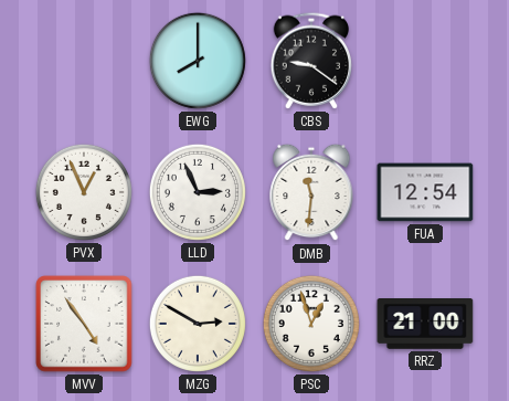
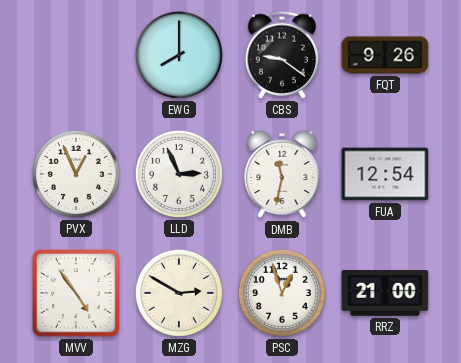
FQT: none -> 9:26 (385, 55)
DMB: 11:31 -> 11:32 (282, 174)
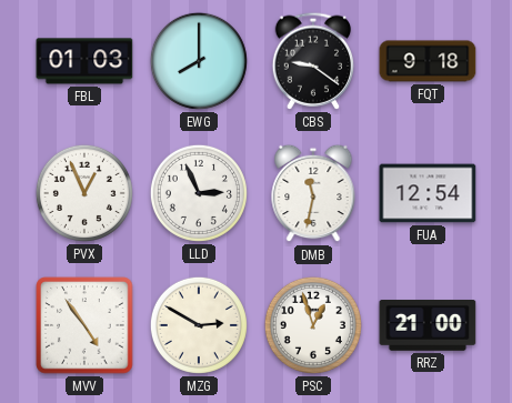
FBL: none -> 01:03 (84, 61)
FQT: 9:26 -> 9:18 (428, 61)
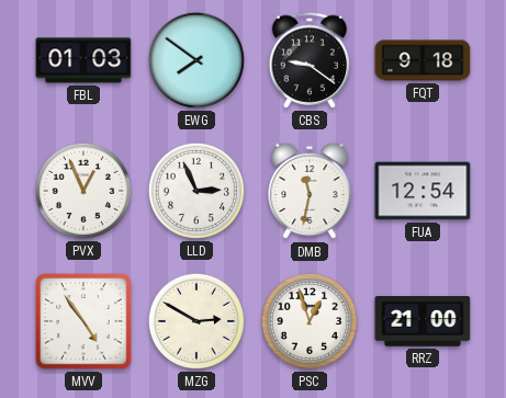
EWG: 8:00 -> 7:51 (196, 60)
